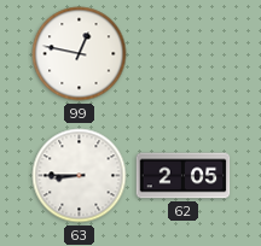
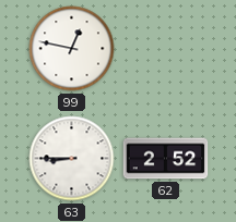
62: 2:05 -> 2:52 (166, 159)
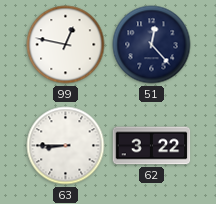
51: none -> 12:23 (152, 45)
62: 2:52 -> 3:22 (152, 146)
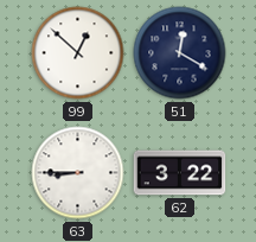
99: 12:47 -> 12:52 (78, 53)
51: 12:23 -> 12:20 (180, 53)
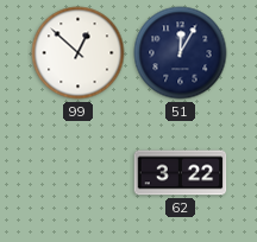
51: 12:20 -> 12:05 (181, 53)
63: 8:45 -> none (78, 173)
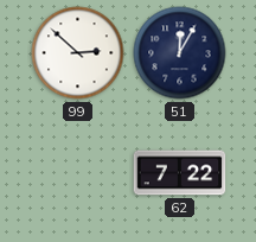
99: 12:52 -> 2:52 (78, 53)
62: 3:22 -> 7:22 (180, 173)
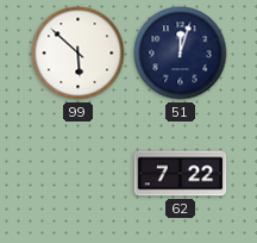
99: 2:52 -> 5:52 (79, 54)
51: 12:05 -> 12:03 (181, 54)
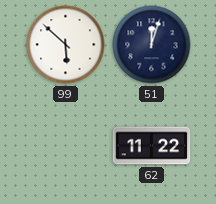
62: 7:22 -> 11:22 (152, 146)
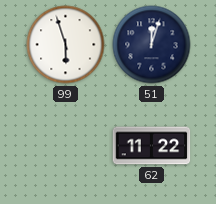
99: 5:52 -> 5:57 (66, 45)
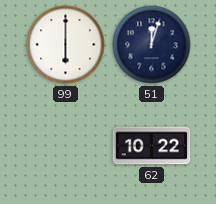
99: 5:57 -> 6:00 (66, 45)
62: 11:22 -> 10:22 (152, 146)
